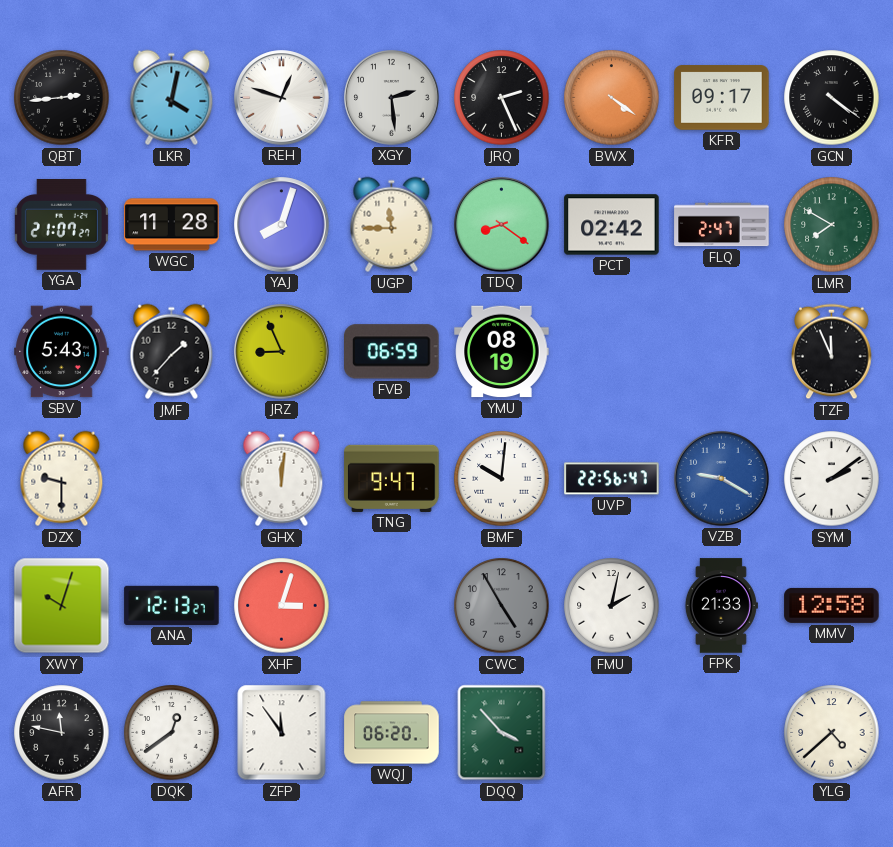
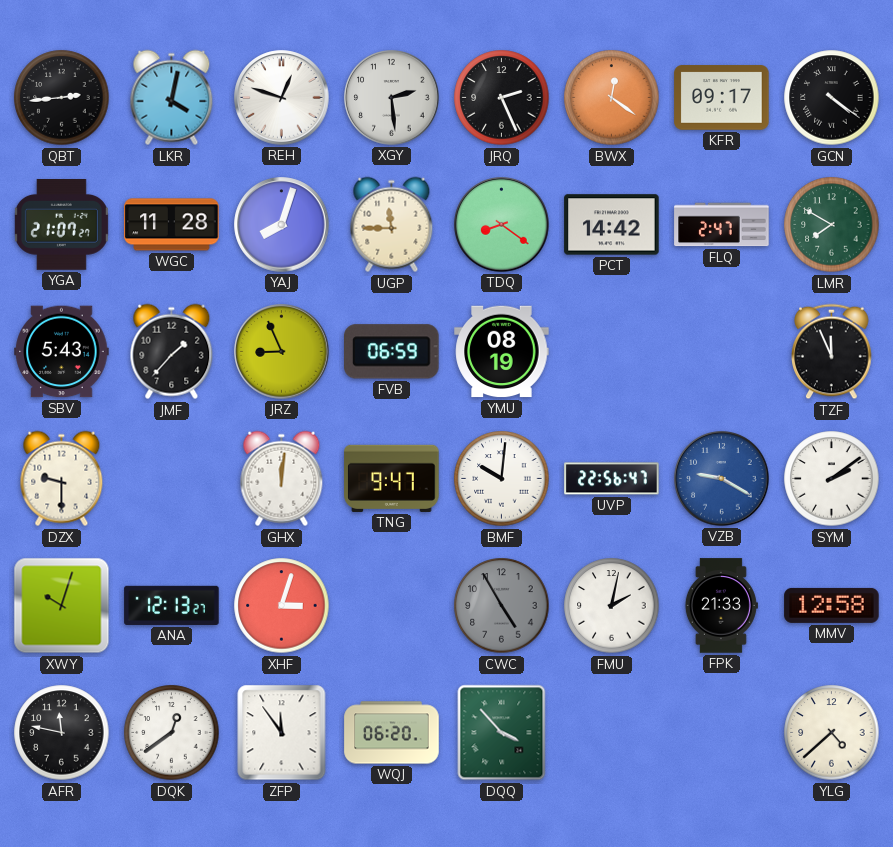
BWX: 4:21 -> 12:21 (612, 98)
PCT: 02:42 -> 14:42 (612, 225)
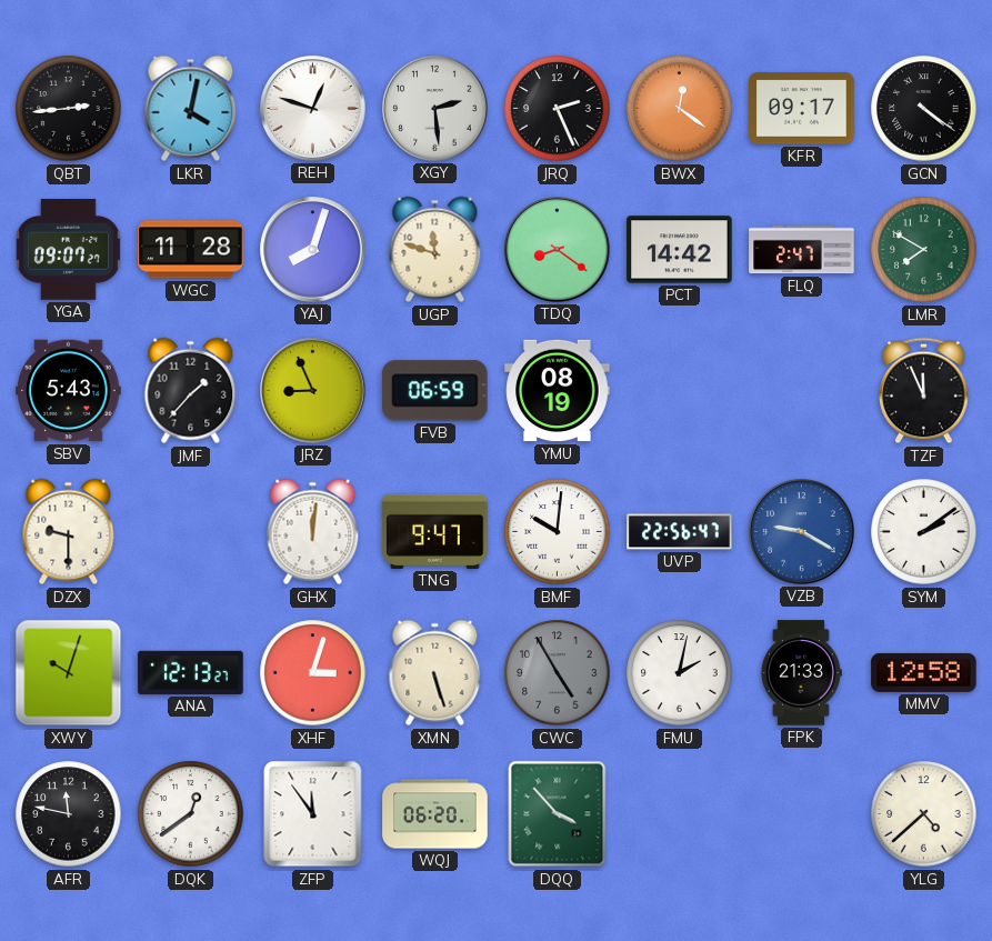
YGA: 21:07 -> 09:07 (68, 250)
UGP: 11:45 -> 11:48 (435, 250)
XMN: none -> 5:27 (435, 673)
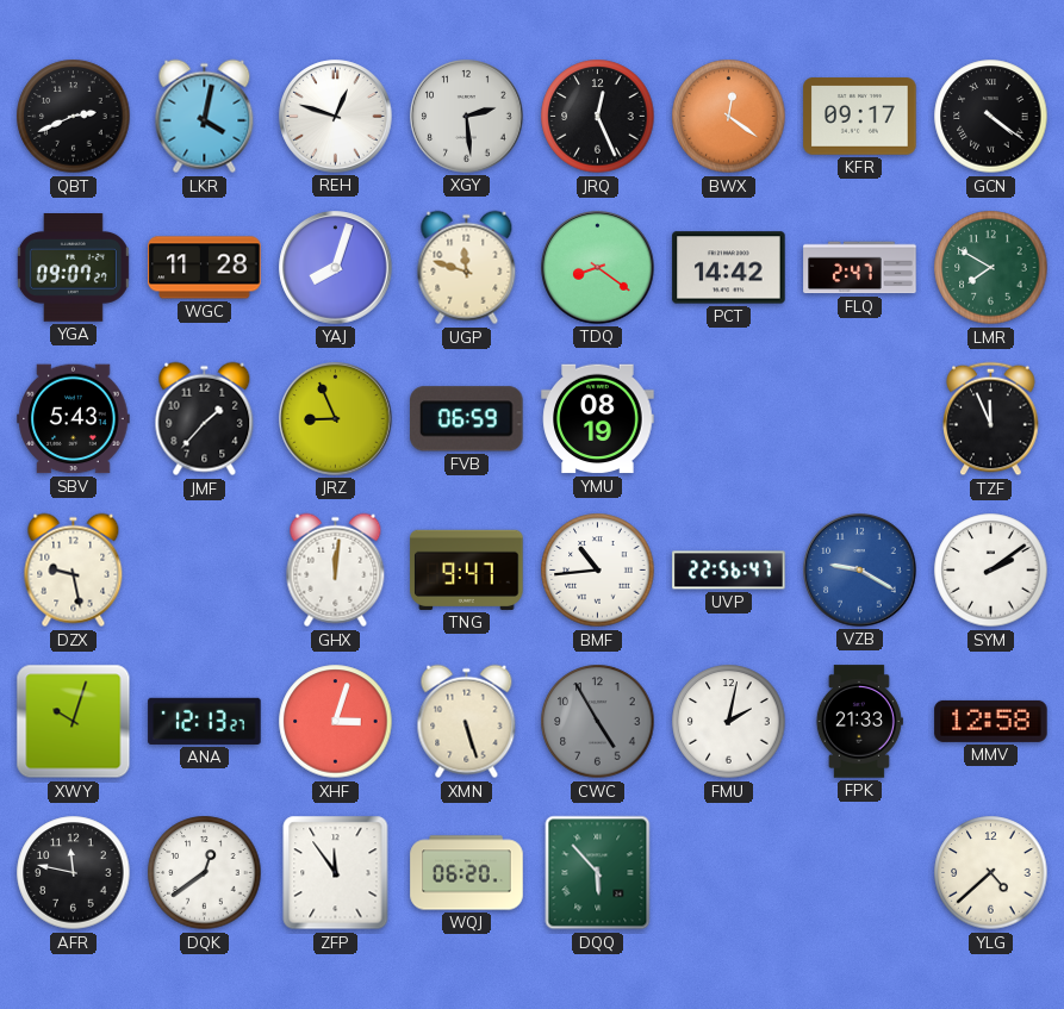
QBT: 2:44 -> 2:41 (74, 117)
JRQ: 2:26 -> 12:26 (598, 117)
DZX: 9:30 -> 9:28 (74, 571)
BMF: 10:01 -> 10:44 (598, 571)
DQQ: 3:53 -> 5:53 (598, 873)
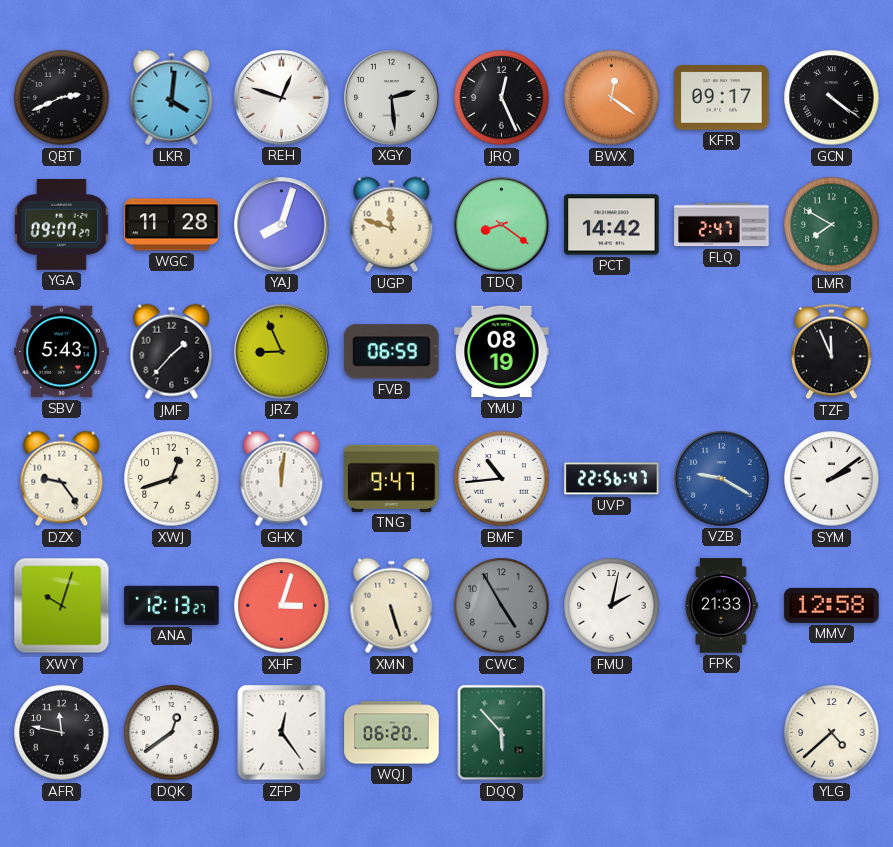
LKR: 4:02 -> 4:01 (172, 98)
DZX: 9:28 -> 9:24 (62, 479)
XWJ: none -> 12:42 (172, 479)
ZFP: 11:54 -> 12:24 (282, 733)
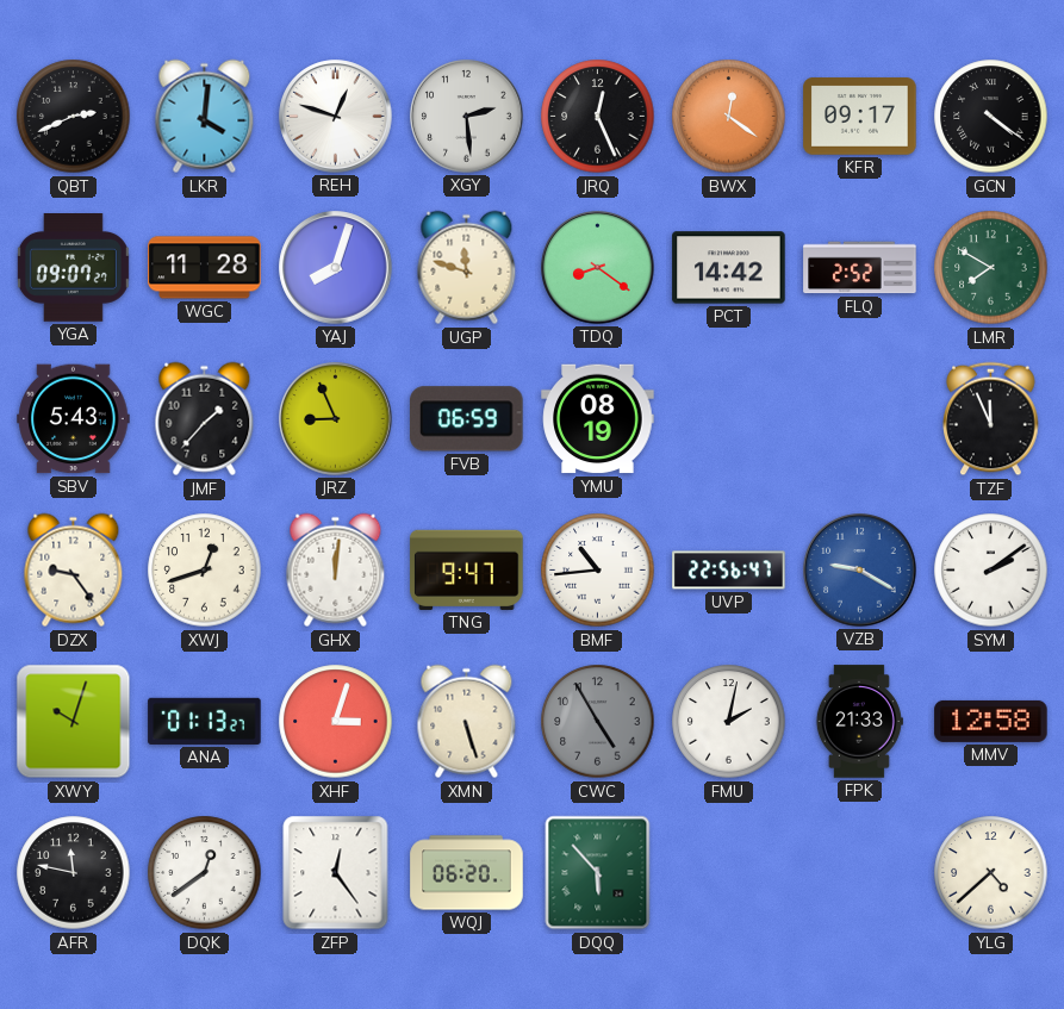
FLQ: 2:47 -> 2:52 (860, 268)
ANA: 12:13 -> 01:13 (205, 721)
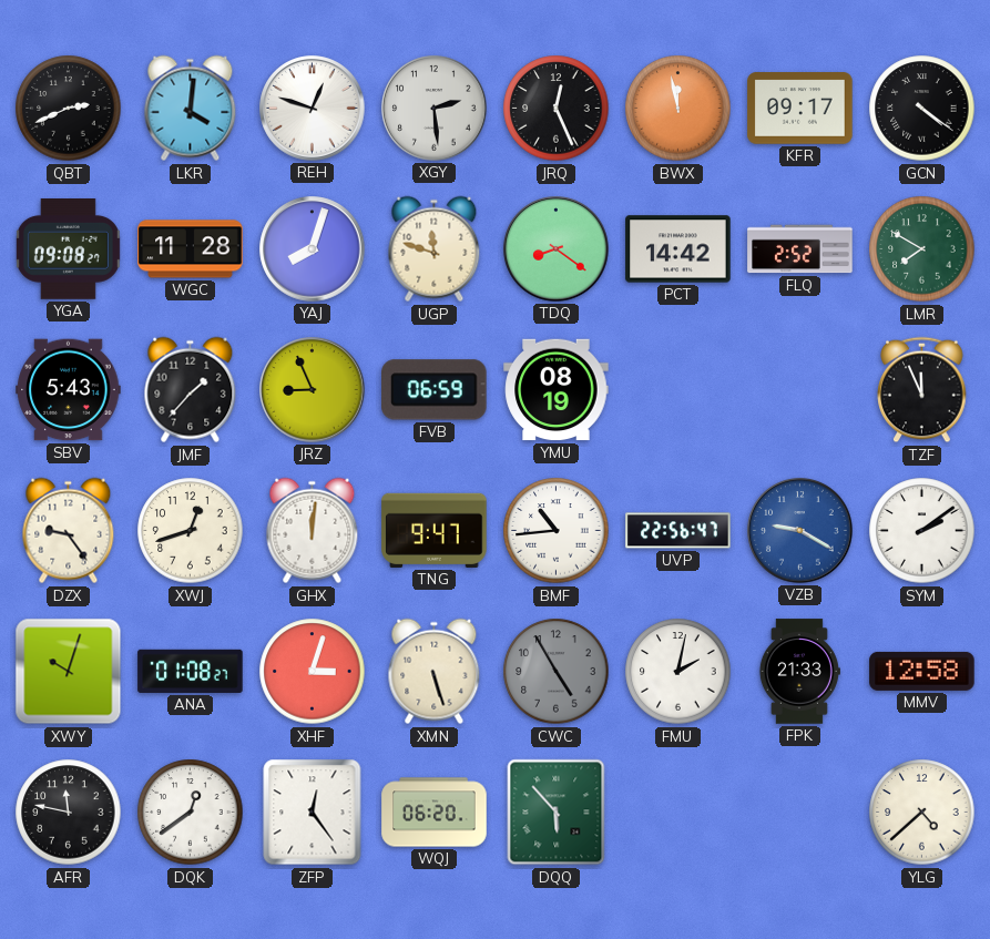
BWX: 12:21 -> 11:58 (678, 109)
YGA: 09:07 -> 09:08 (68, 249)
ANA: 01:13 -> 01:08 (191, 671)
